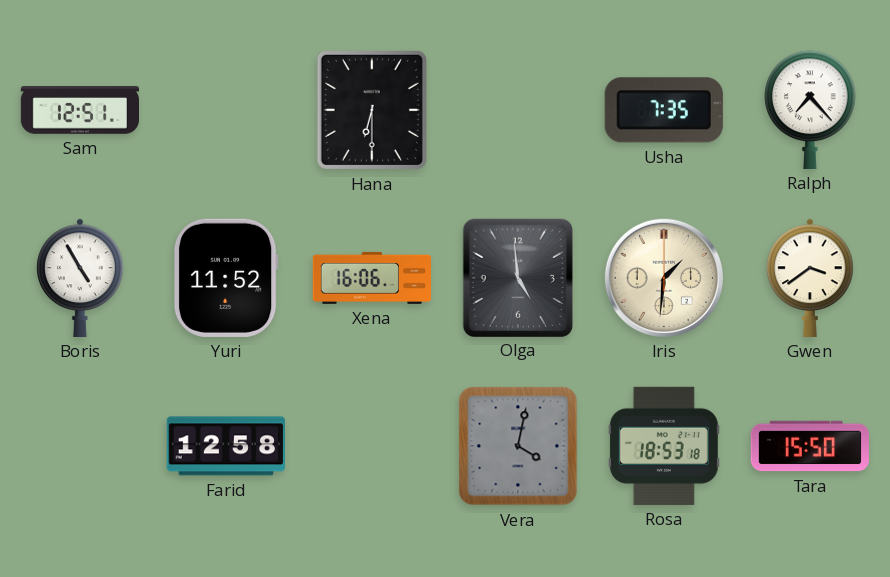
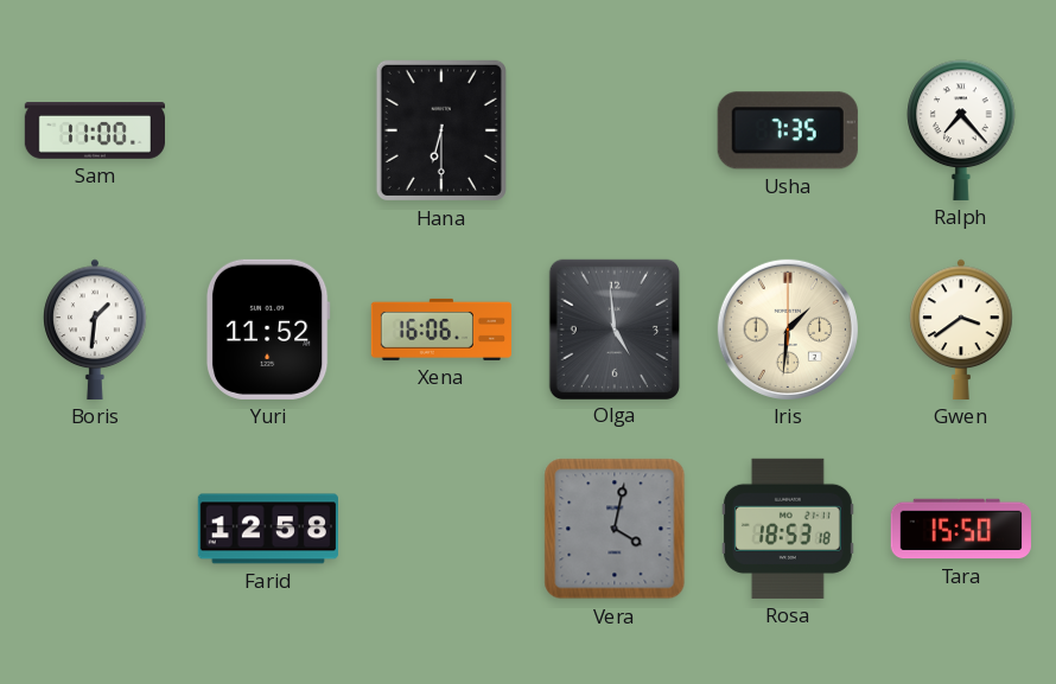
Sam: 12:51 -> 11:00 (94, 130)
Boris: 4:55 -> 1:31 (95, 330)
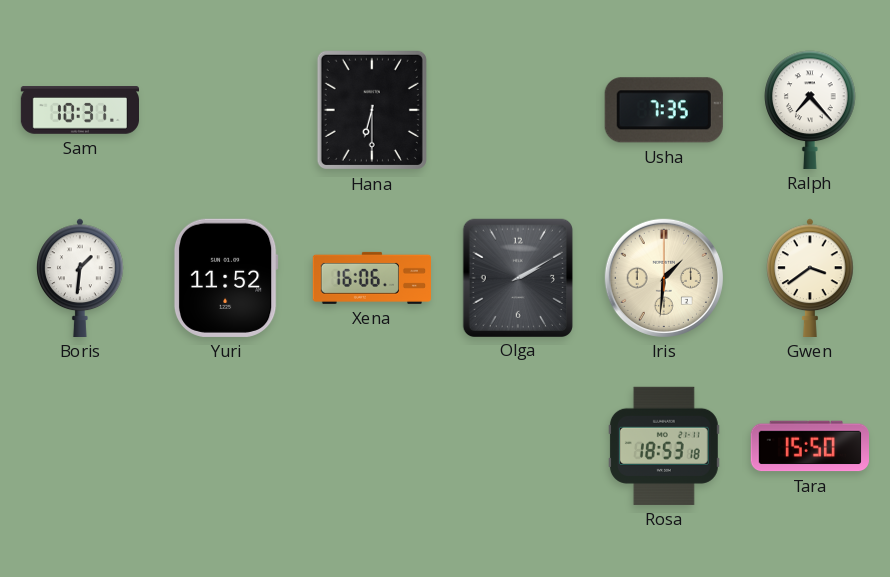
Sam: 11:00 -> 10:31 (79, 110)
Olga: 4:59 -> 2:10 (518, 277)
Farid: 12:58 -> none (267, 529)
Vera: 4:02 -> none (615, 529)
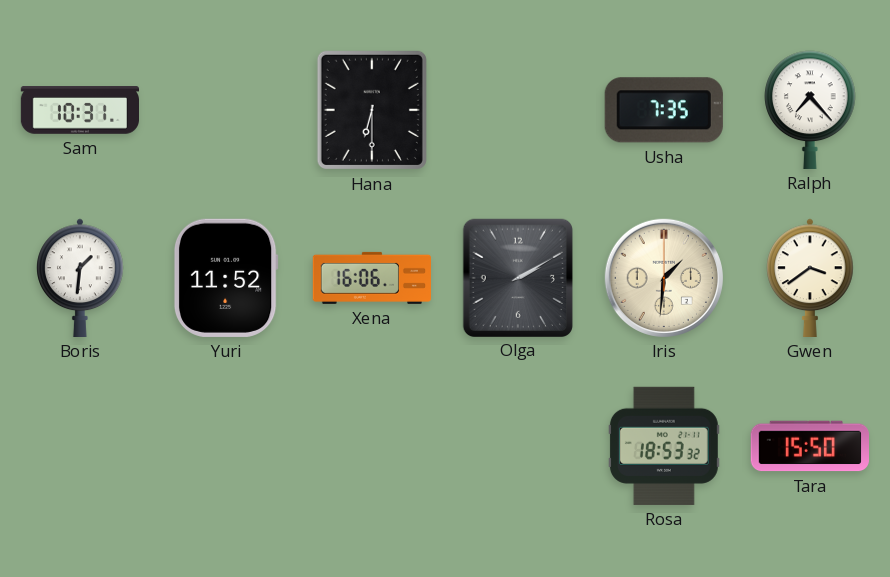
Rosa: 18:53:18 -> 18:53:32 (664, 446)
